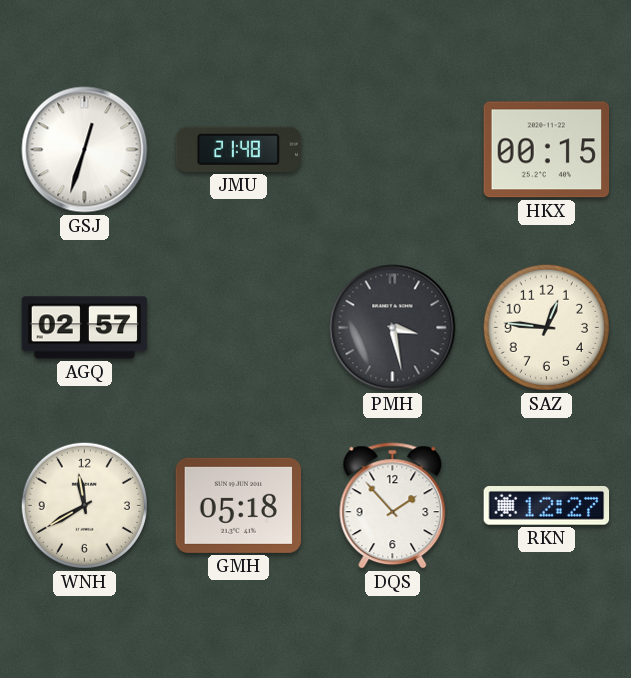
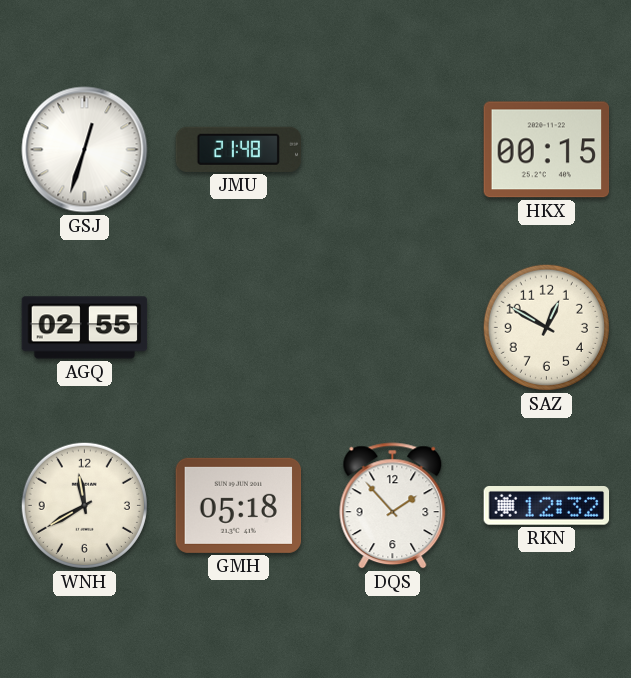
AGQ: 02:57 -> 02:55 (85, 328)
PMH: 3:28 -> none (393, 328)
SAZ: 12:46 -> 12:50 (546, 327)
RKN: 12:27 -> 12:32 (547, 506)
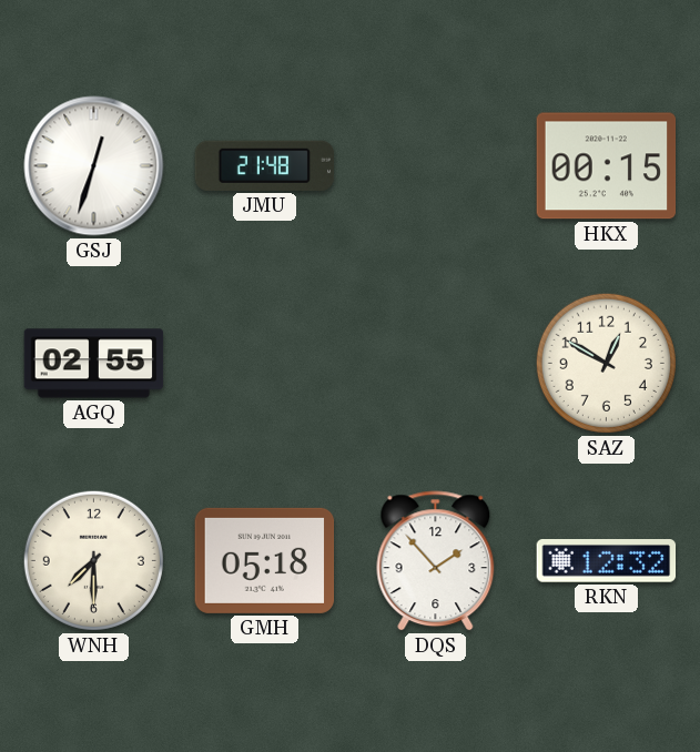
WNH: 11:40 -> 7:30 (93, 560)
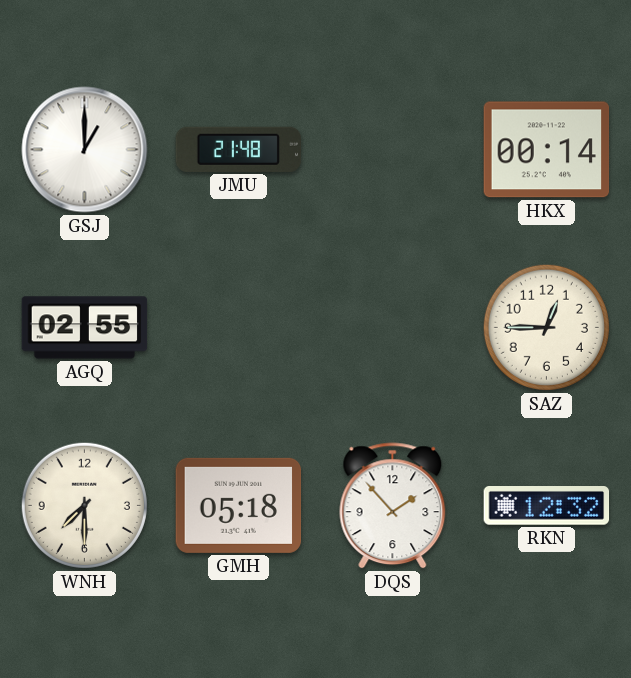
GSJ: 12:33 -> 1:00 (85, 150)
HKX: 00:15 -> 00:14 (547, 150)
SAZ: 12:50 -> 12:45 (546, 327)
